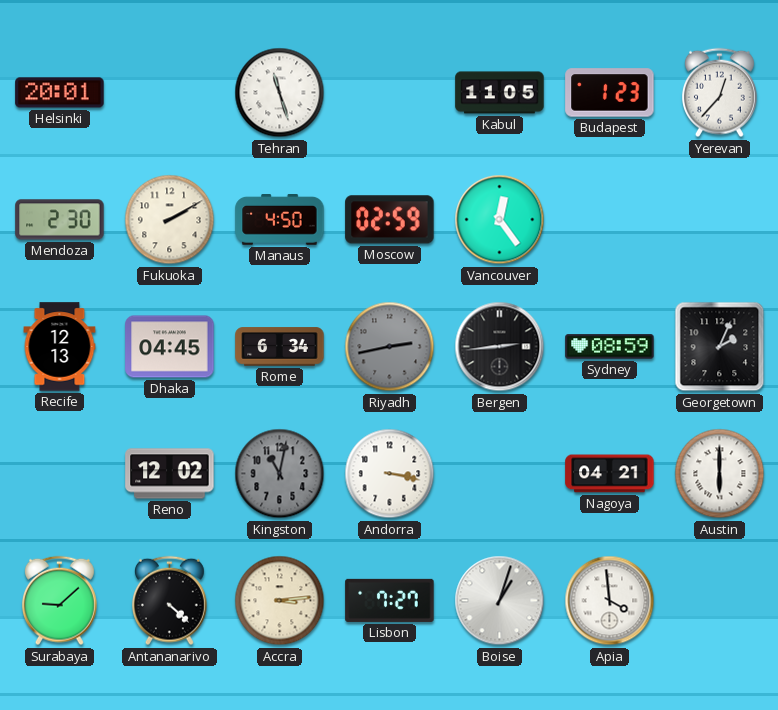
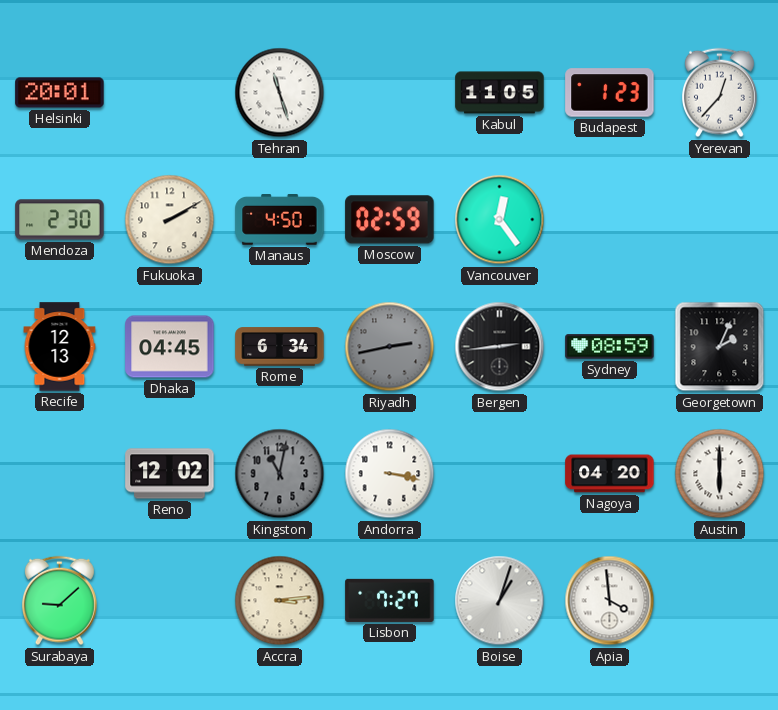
Nagoya: 04:21 -> 04:20 (610, 474)
Antananarivo: 4:22 -> none (169, 601)
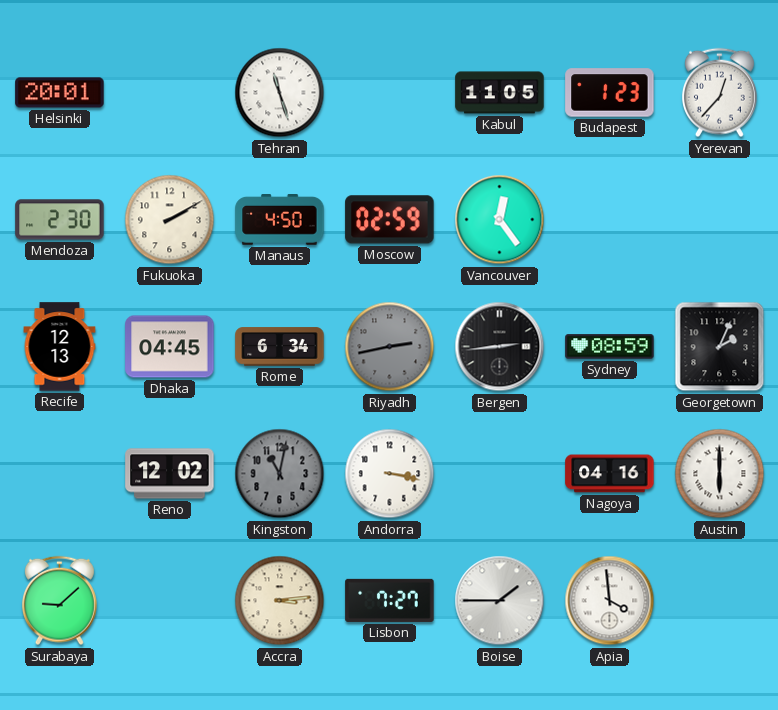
Nagoya: 04:20 -> 04:16 (610, 474)
Boise: 1:03 -> 1:45 (500, 601)
